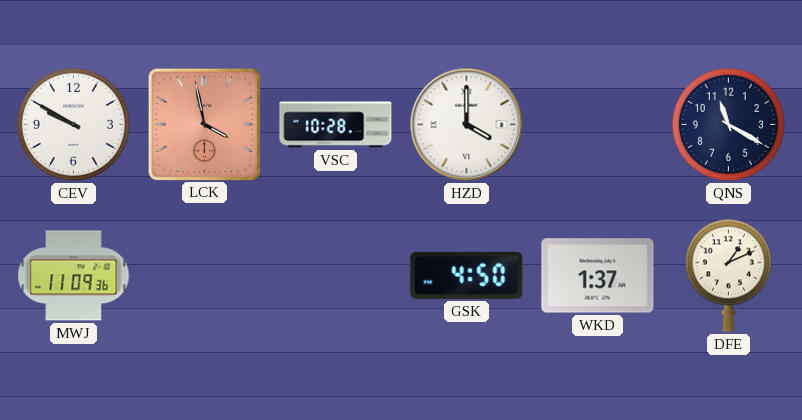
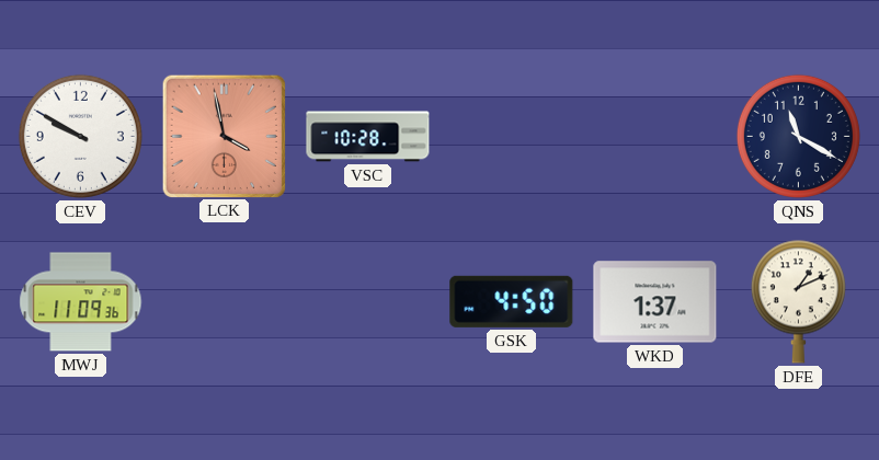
HZD: 4:00 -> none (467, 125)
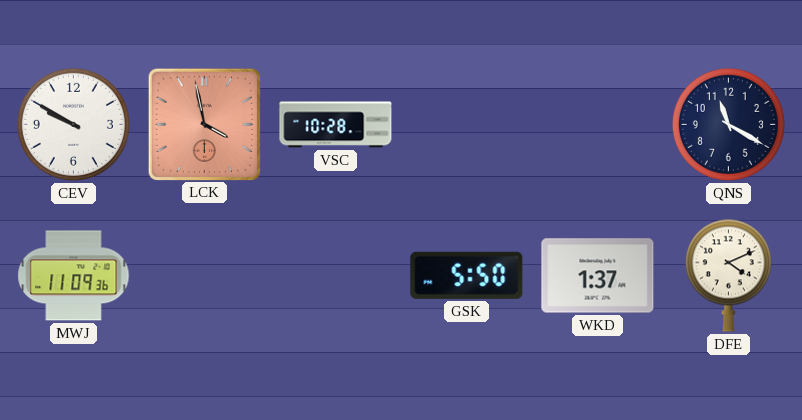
GSK: 4:50 -> 5:50 (467, 275)
DFE: 1:11 -> 4:11 (728, 275)
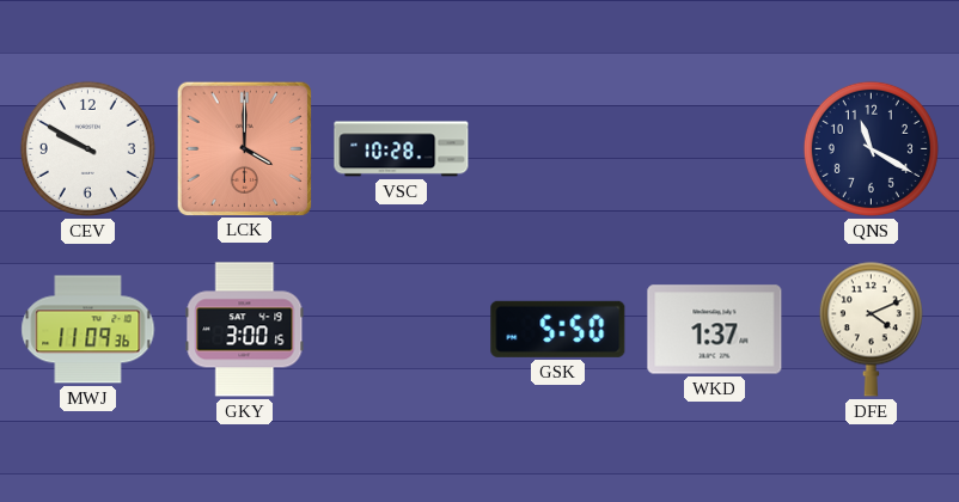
LCK: 3:58 -> 4:00 (244, 148)
GKY: none -> 3:00 (245, 330)
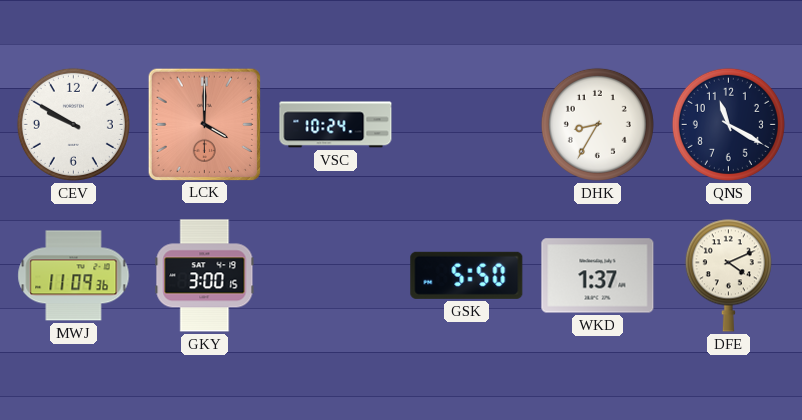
VSC: 10:28 -> 10:24 (336, 125)
DHK: none -> 8:35 (597, 124)
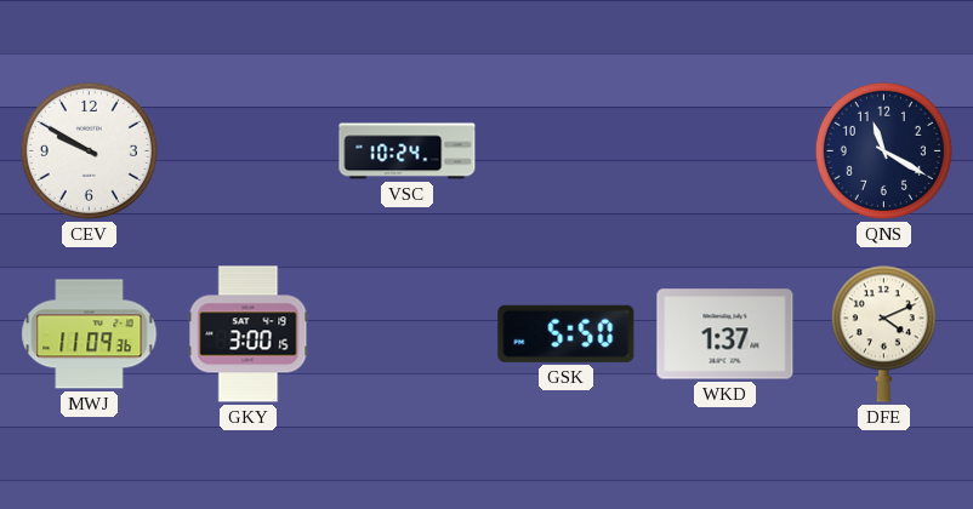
LCK: 4:00 -> none (204, 124)
DHK: 8:35 -> none (597, 124)
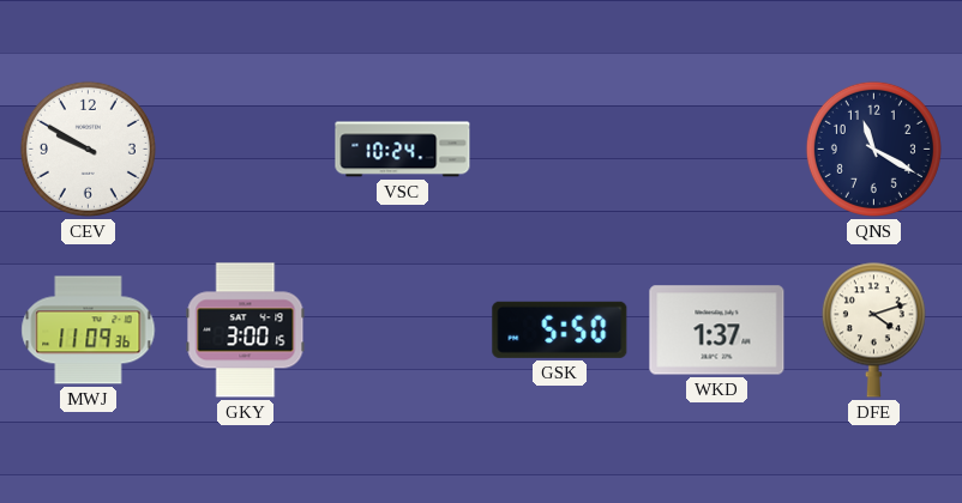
DFE: 4:11 -> 4:12 (873, 329)
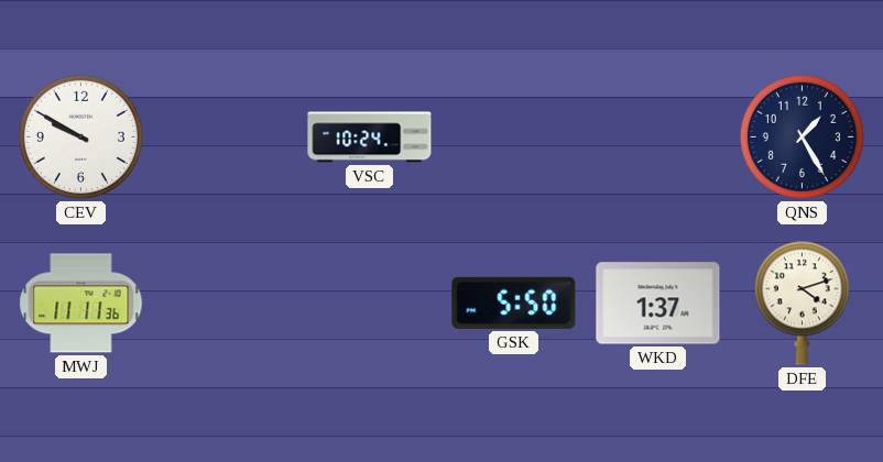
QNS: 11:20 -> 1:25 (802, 136)
MWJ: 11:09 -> 11:11 (81, 304)
GKY: 3:00 -> none (246, 331)
